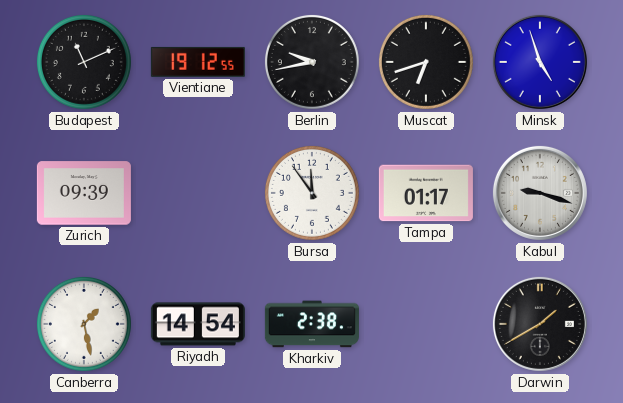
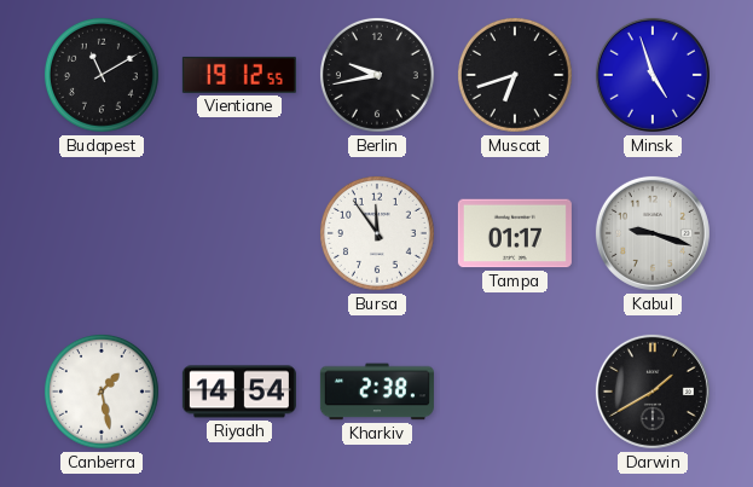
Budapest: 11:11 -> 11:10 (102, 75)
Zurich: 09:39 -> none (84, 193)
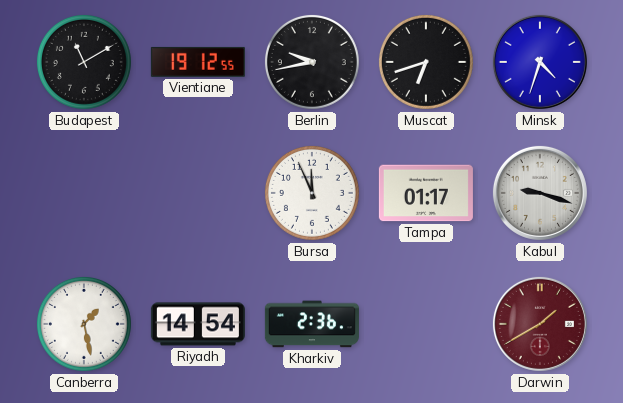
Minsk: 4:57 -> 4:33 (540, 62)
Bursa: 11:54 -> 11:56 (312, 193)
Kharkiv: 2:38 -> 2:36 (312, 324)
Darwin dial: black -> burgundy (540, 324)
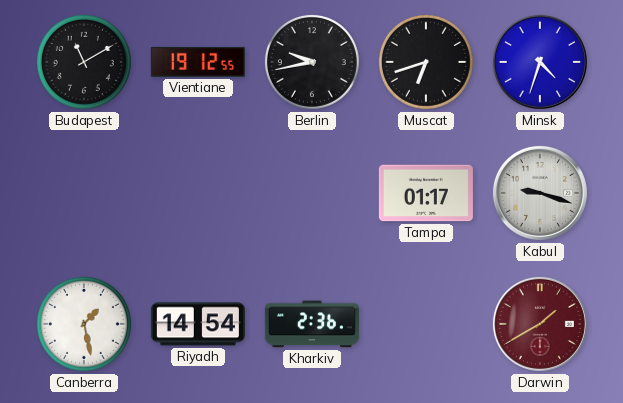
Bursa: 11:56 -> none (312, 193)
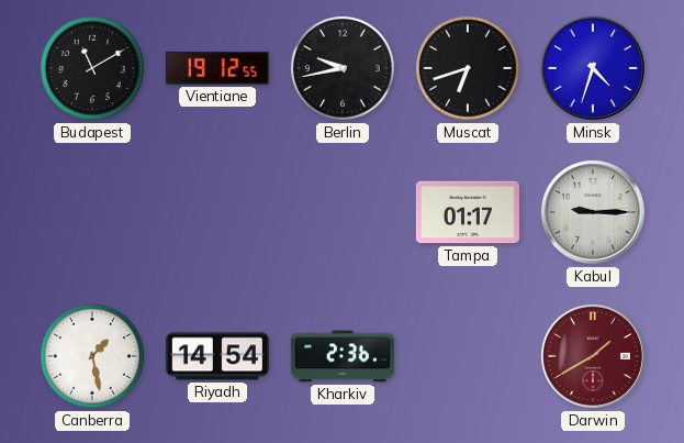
Kabul: 9:18 -> 9:15 (593, 212)
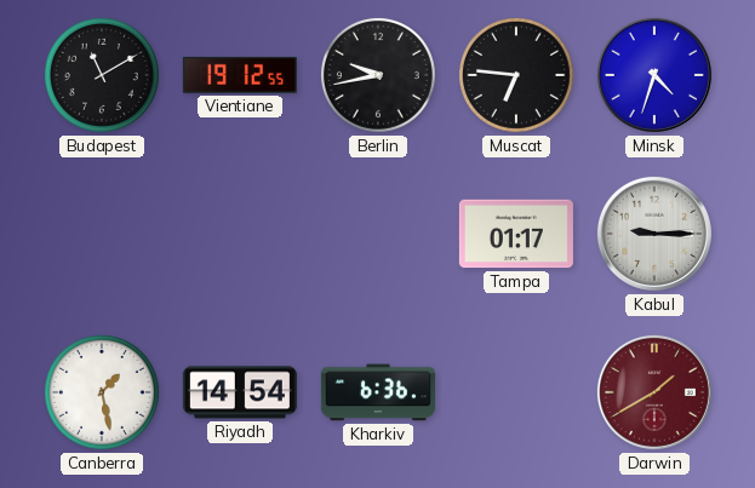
Muscat: 6:42 -> 6:46 (516, 75)
Kharkiv: 2:36 -> 6:36 (378, 392)
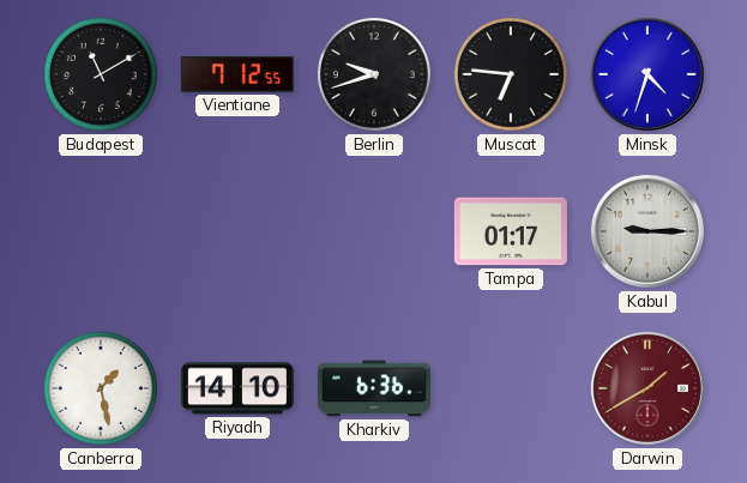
Vientiane: 19:12 -> 7:12 (237, 74)
Berlin: 9:43 -> 9:42 (374, 74)
Riyadh: 14:54 -> 14:10 (237, 388)
